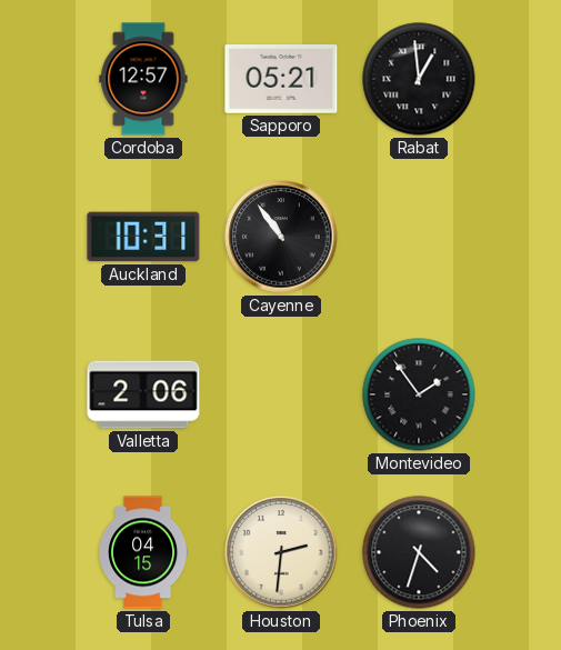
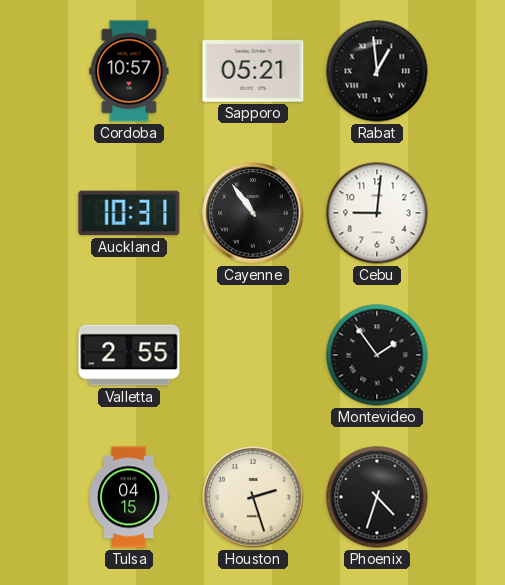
Cordoba: 12:57 -> 10:57 (129, 71)
Cebu: none -> 9:01 (377, 213)
Valletta: 2:06 -> 2:55 (129, 355)
Houston: 2:31 -> 2:27 (253, 497)
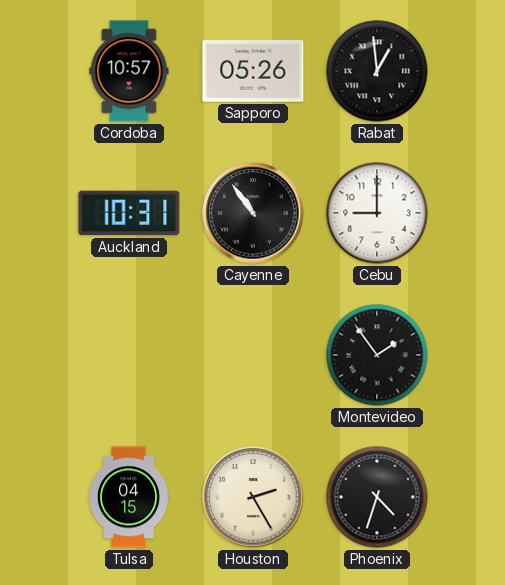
Sapporo: 05:21 -> 05:26 (253, 72)
Cebu: 9:01 -> 9:00 (377, 213)
Valletta: 2:55 -> none (129, 355)
Houston: 2:27 -> 2:25 (253, 497)
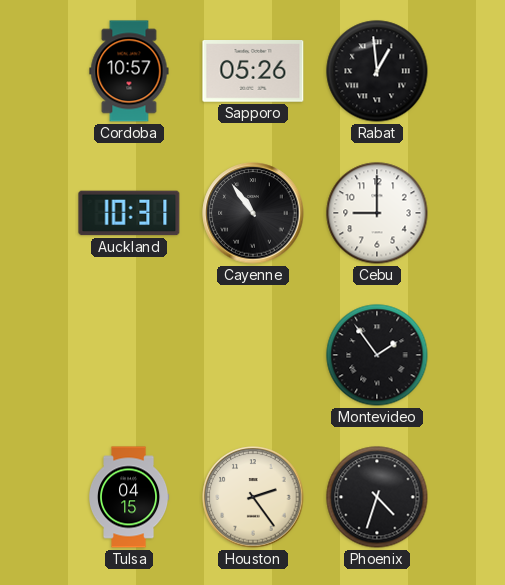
Houston: 2:25 -> 2:24 (253, 497)
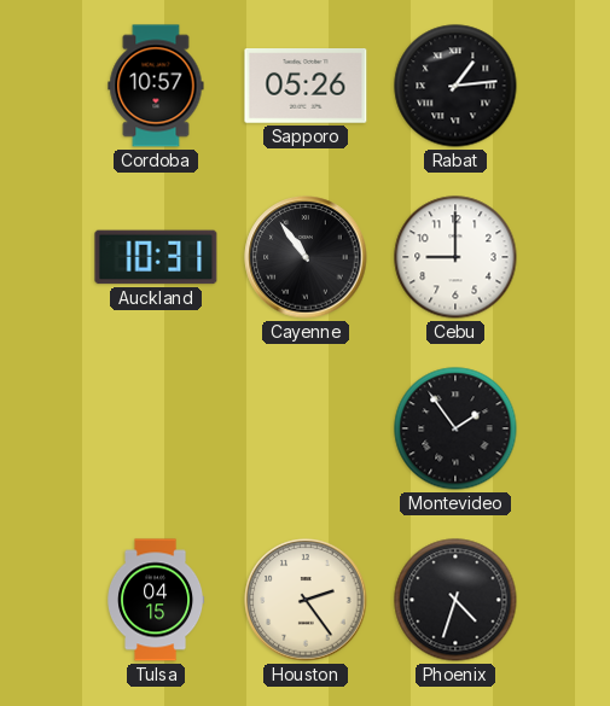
Rabat: 12:59 -> 1:14 (455, 86)
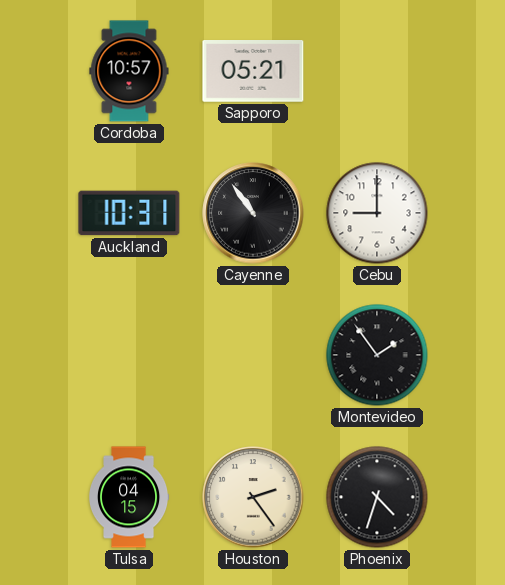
Sapporo: 05:26 -> 05:21 (253, 72)
Rabat: 1:14 -> none (455, 86)
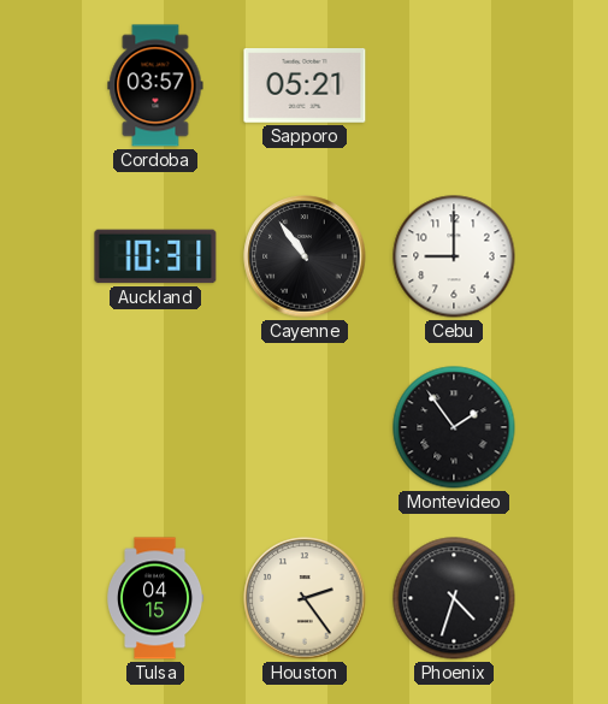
Cordoba: 10:57 -> 03:57 (155, 85)
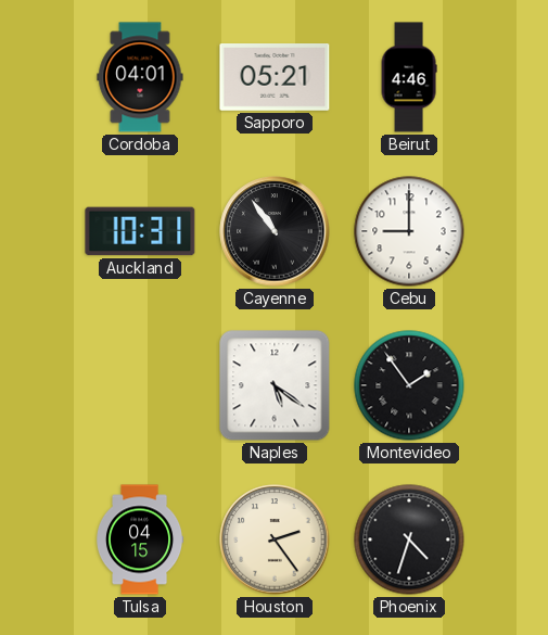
Cordoba: 03:57 -> 04:01 (140, 77)
Beirut: none -> 4:46 (409, 77)
Naples: none -> 5:21 (275, 385)
